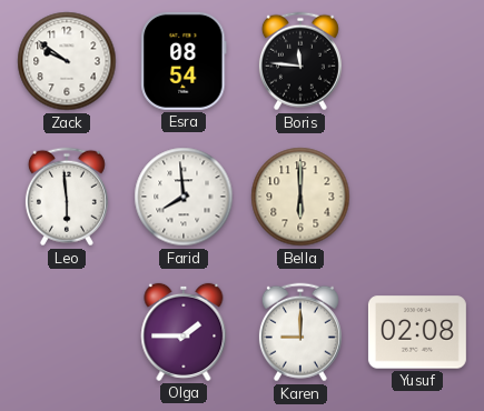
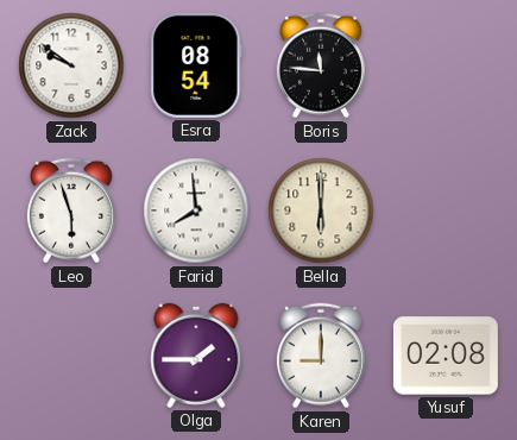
Leo: 5:59 -> 5:57 (71, 210)
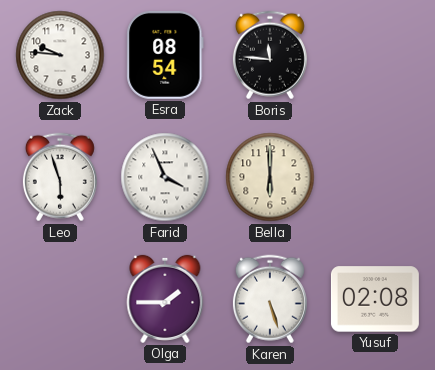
Zack: 9:51 -> 9:46 (60, 55)
Farid: 7:59 -> 3:56 (165, 177)
Karen: 9:00 -> 5:27 (270, 299)
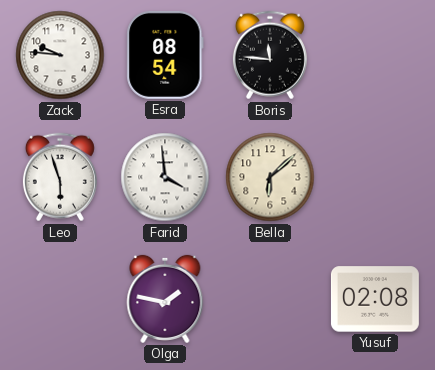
Farid: 3:56 -> 3:59 (165, 177)
Bella: 6:00 -> 6:08 (270, 177)
Olga: 1:45 -> 1:47 (165, 299)
Karen: 5:27 -> none (270, 299)
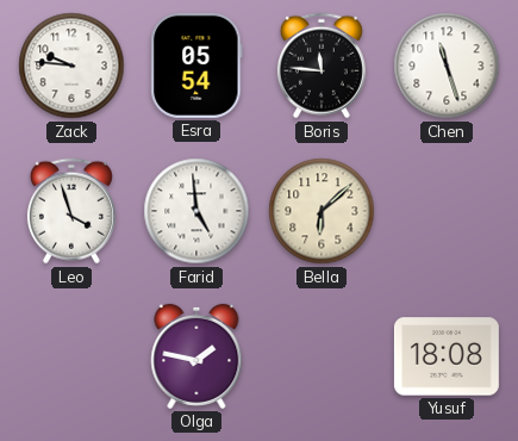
Esra: 08:54 -> 05:54 (196, 66)
Chen: none -> 11:27 (447, 66)
Leo: 5:57 -> 3:57 (71, 211)
Farid: 3:59 -> 4:59 (196, 211)
Yusuf: 02:08 -> 18:08 (447, 356)
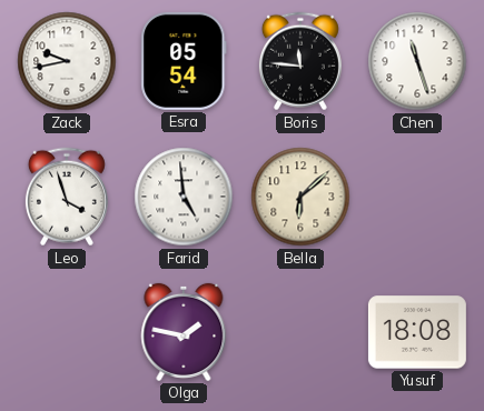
Zack: 9:46 -> 9:43 (67, 61)
